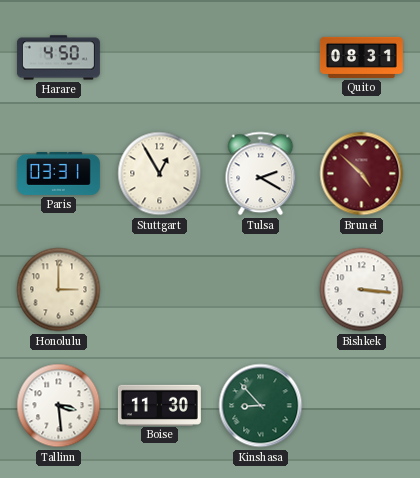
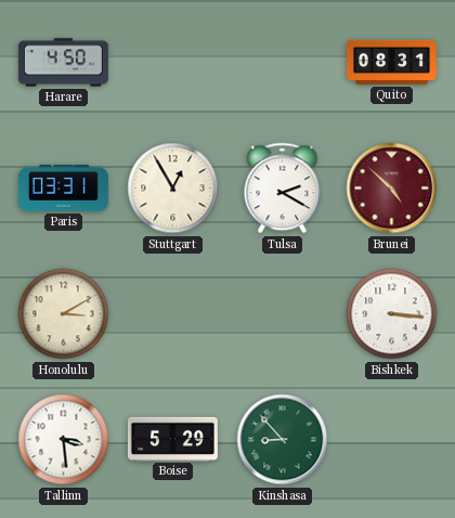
Honolulu: 3:00 -> 3:10 (64, 314)
Boise: 11:30 -> 5:29 (172, 439)
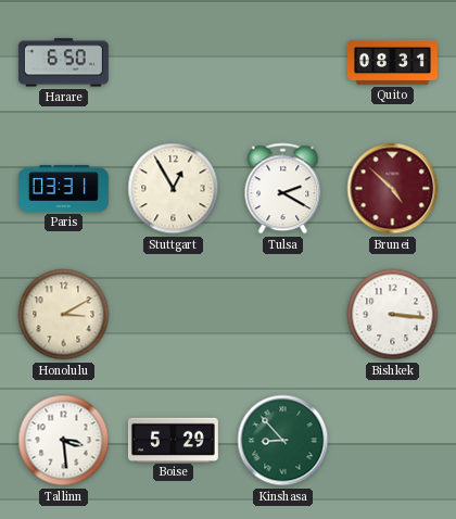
Harare: 4:50 -> 6:50 (63, 63)
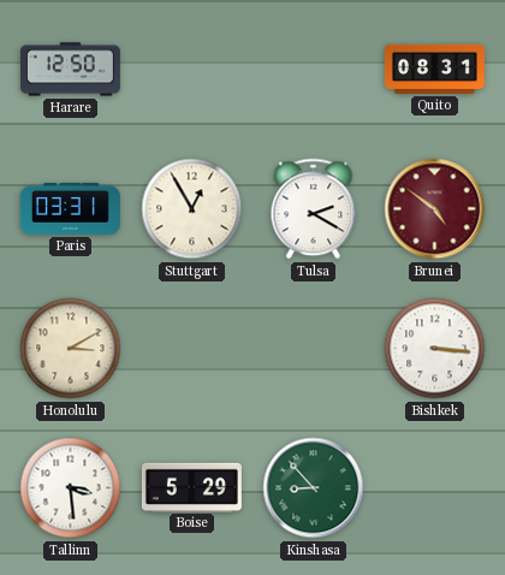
Harare: 6:50 -> 12:50 (70, 70)
Brunei: 4:52 -> 4:51 (435, 209)
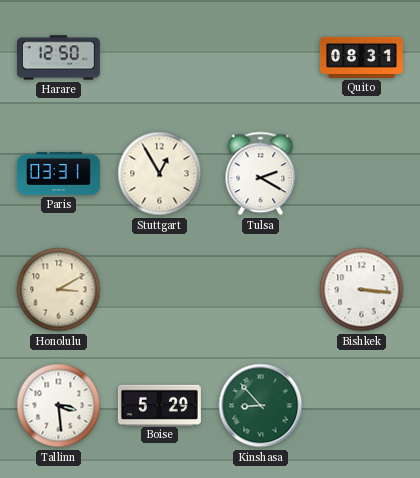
Brunei: 4:51 -> none (435, 209)
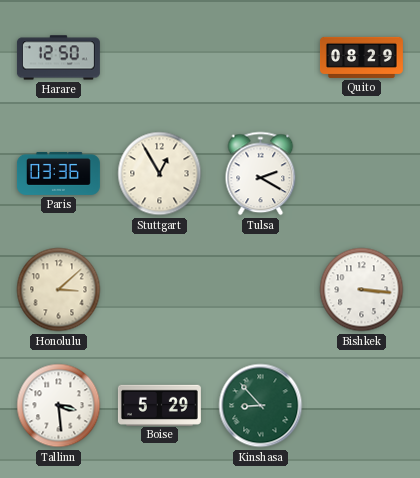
Quito: 08:31 -> 08:29 (361, 57)
Paris: 03:31 -> 03:36 (58, 173)
Honolulu: 3:10 -> 3:08 (59, 290)
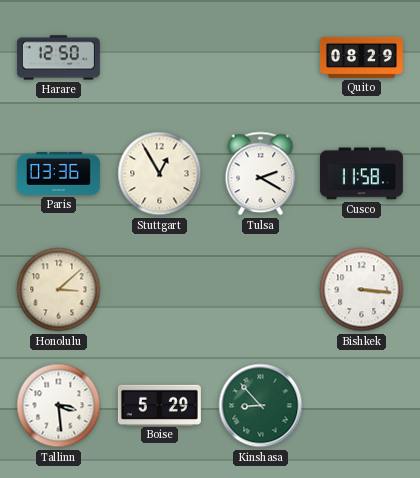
Cusco: none -> 11:58 (361, 174)
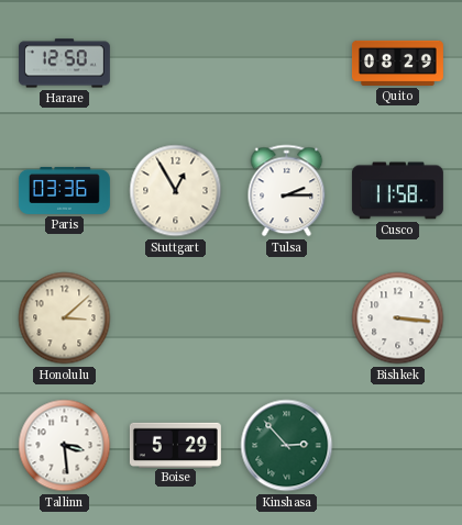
Tulsa: 2:20 -> 2:15 (287, 191)
Kinshasa: 8:53 -> 2:53 (287, 446)
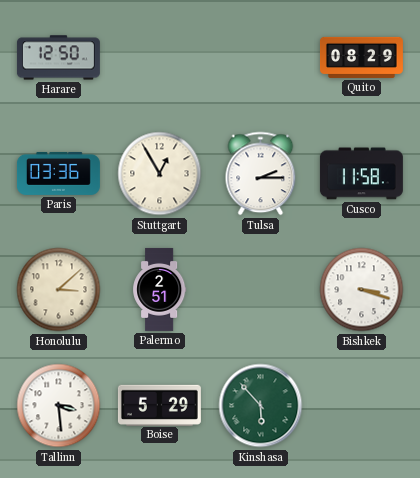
Palermo: none -> 2:51 (160, 289)
Bishkek: 3:16 -> 3:18 (362, 290)
Kinshasa: 2:53 -> 5:53 (261, 406)
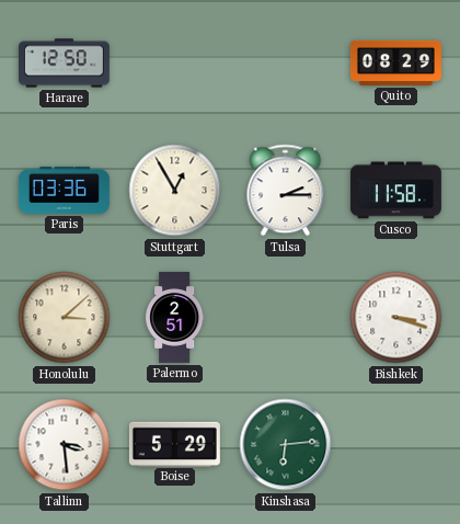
Kinshasa: 5:53 -> 6:14 (286, 445)
